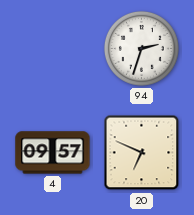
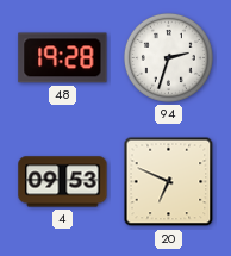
48: none -> 19:28 (63, 58)
4: 09:57 -> 09:53 (63, 182)
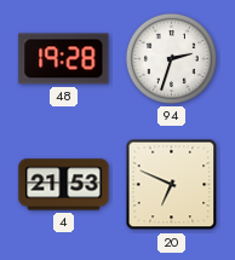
4: 09:53 -> 21:53 (64, 185)
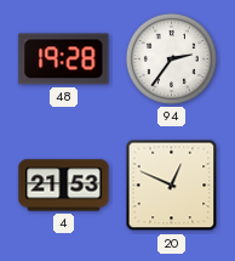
94: 2:33 -> 2:36 (171, 58)
20: 6:49 -> 12:49 (172, 186)
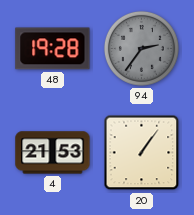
94 dial: white -> grey (141, 48)
20: 12:49 -> 1:06 (142, 153)
